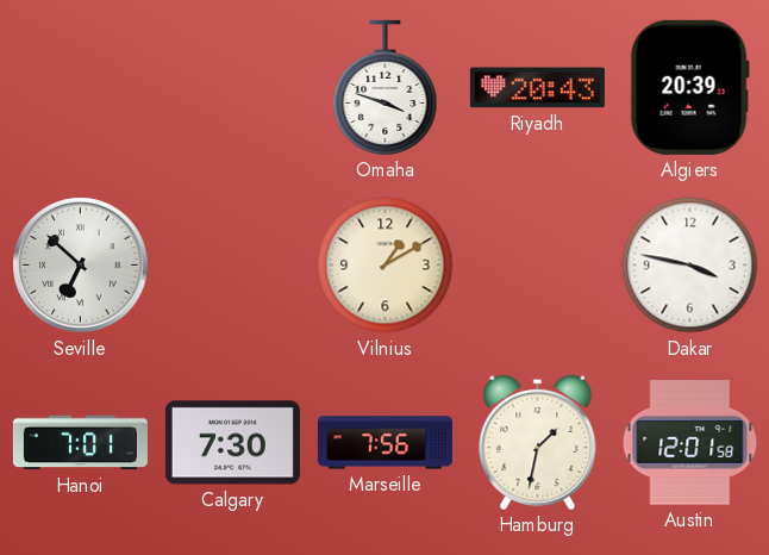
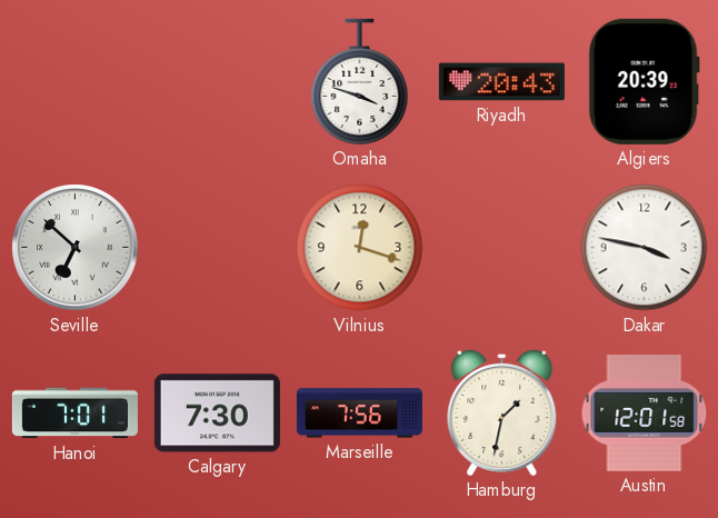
Vilnius: 1:10 -> 12:18 (360, 248)
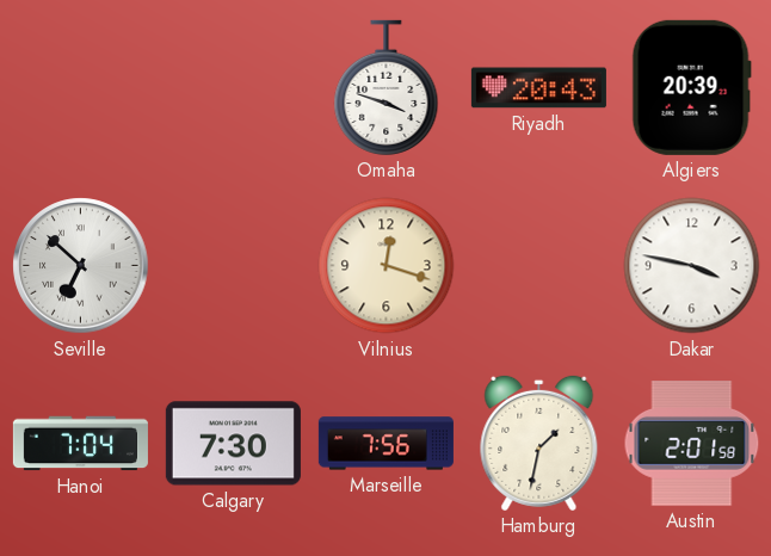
Hanoi: 7:01 -> 7:04 (80, 444)
Austin: 12:01 -> 2:01 (692, 444)
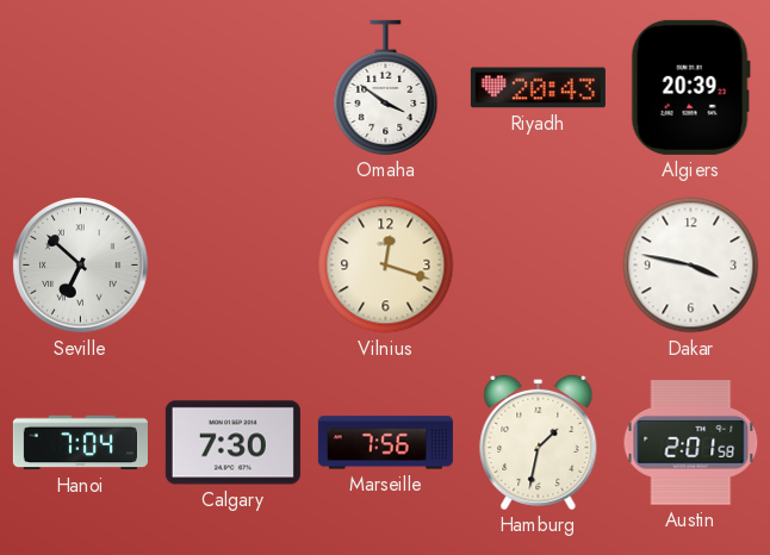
Omaha: 3:48 -> 3:51 (386, 87)
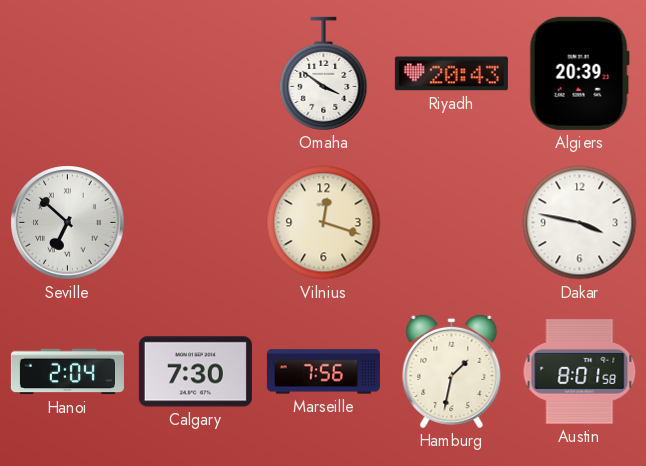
Hanoi: 7:04 -> 2:04 (67, 372)
Austin: 2:01 -> 8:01 (580, 372)
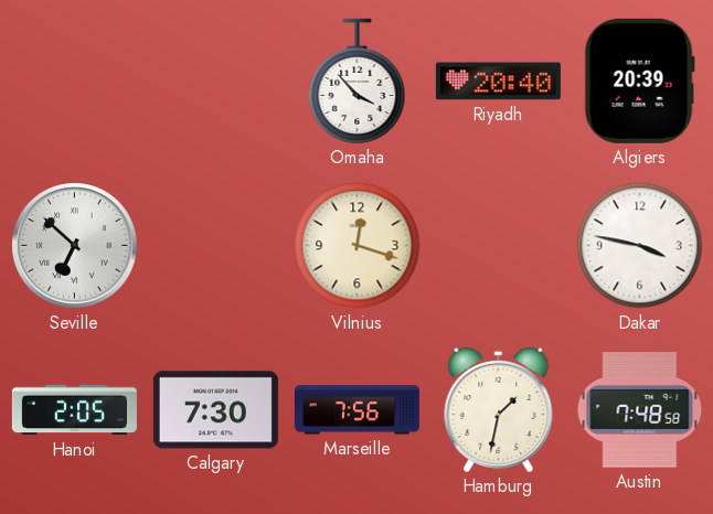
Omaha: 3:51 -> 3:53 (358, 81)
Riyadh: 20:43 -> 20:40 (498, 82)
Hanoi: 2:04 -> 2:05 (74, 410)
Austin: 8:01 -> 7:48 (640, 410)
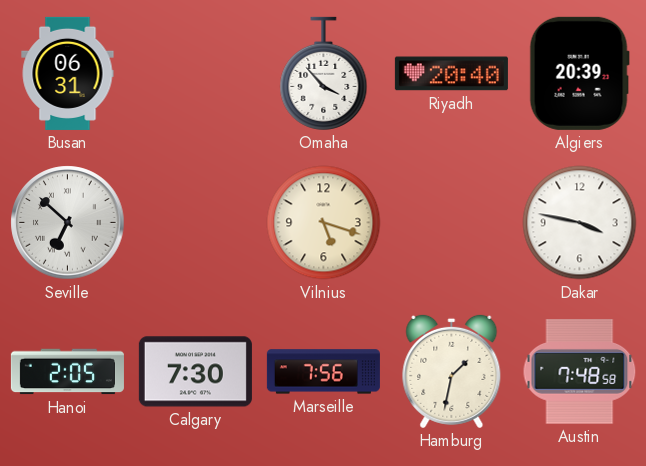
Busan: none -> 06:31 (68, 73)
Vilnius: 12:18 -> 5:18 (324, 223)
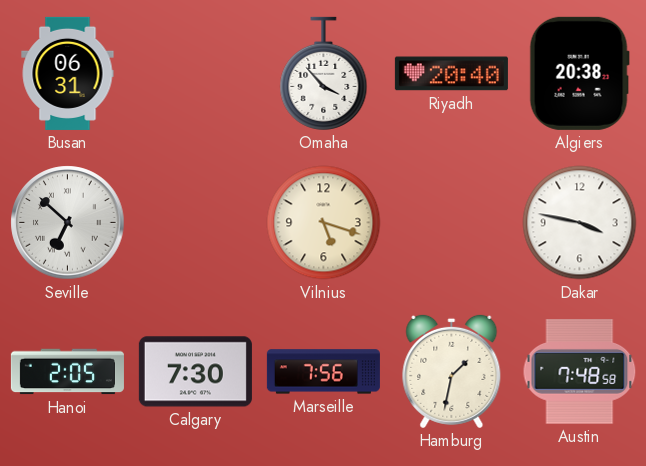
Algiers: 20:39 -> 20:38 (579, 73)
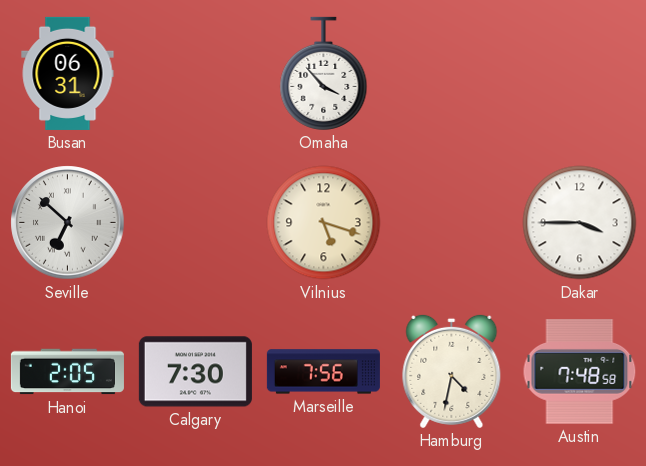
Riyadh: 20:40 -> none (451, 74)
Algiers: 20:38 -> none (579, 73)
Dakar: 3:47 -> 3:45 (580, 223)
Hamburg: 1:32 -> 4:32 (452, 371)
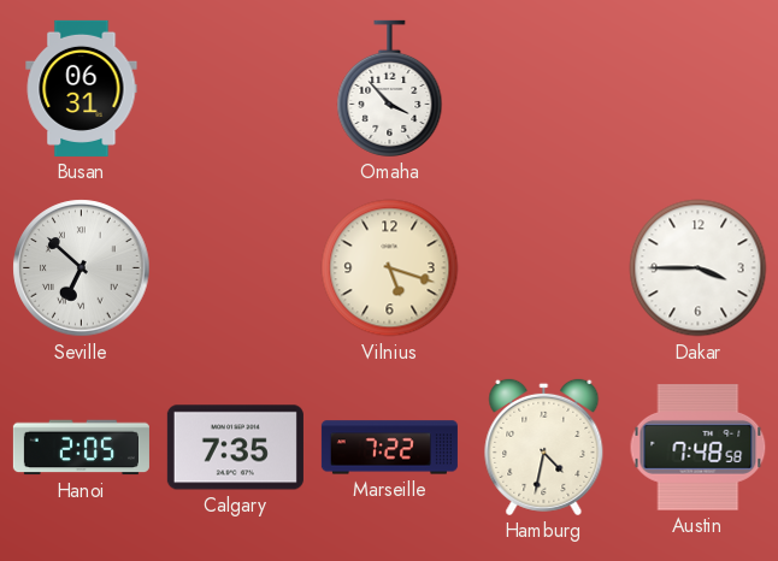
Calgary: 7:30 -> 7:35 (235, 448)
Marseille: 7:56 -> 7:22 (389, 448)
